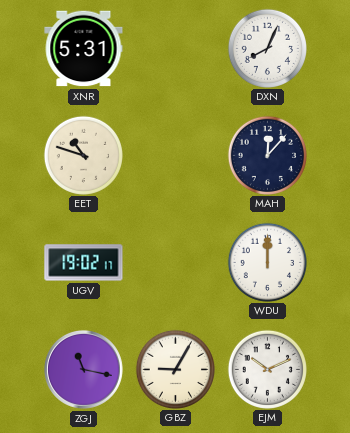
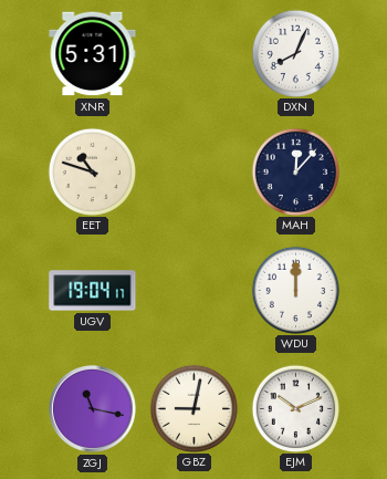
UGV: 19:02 -> 19:04 (93, 291)
GBZ: 9:05 -> 9:02 (193, 408)
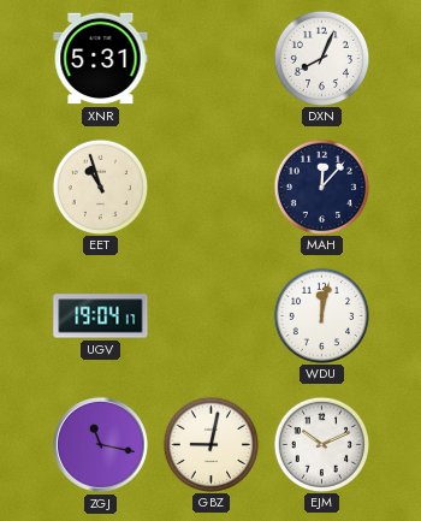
EET: 10:48 -> 10:57 (100, 187)
WDU: 12:00 -> 12:02 (321, 315)
